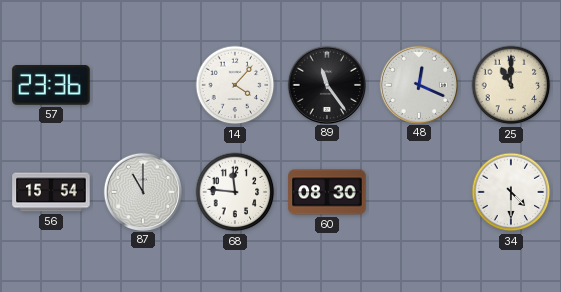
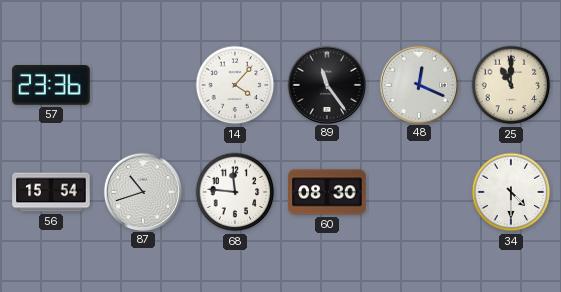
87: 11:00 -> 10:42 (142, 191)
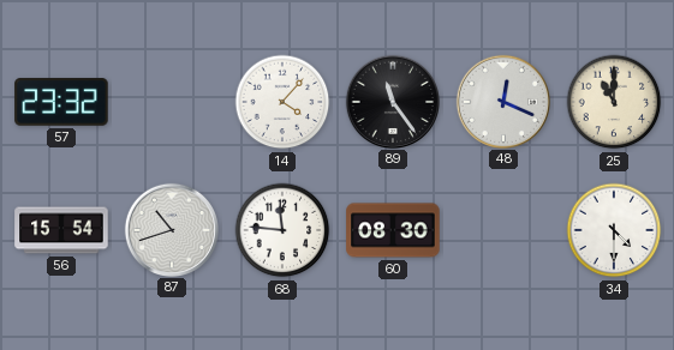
57: 23:36 -> 23:32 (61, 102)
